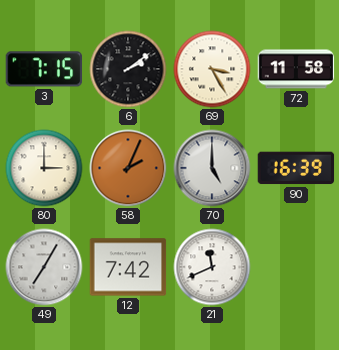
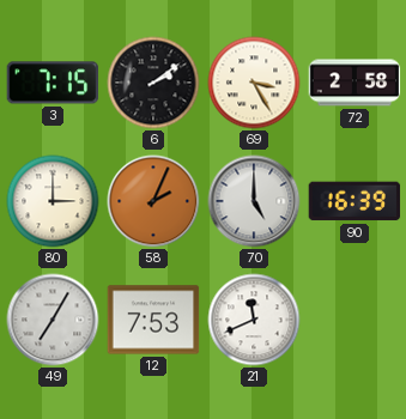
72: 11:58 -> 2:58 (355, 83)
12: 7:42 -> 7:53 (153, 320)
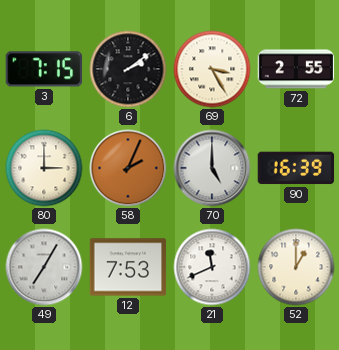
72: 2:58 -> 2:55 (296, 69)
52: none -> 1:00 (296, 267)
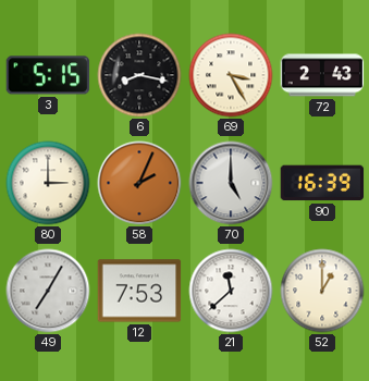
3: 7:15 -> 5:15 (48, 75)
6: 2:09 -> 8:17 (139, 75)
72: 2:55 -> 2:43 (322, 75)
21: 11:41 -> 11:38 (231, 291)
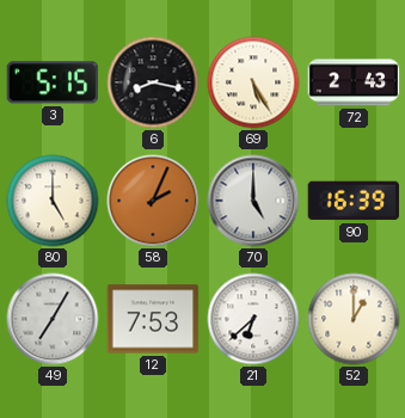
69: 3:25 -> 5:25 (253, 82)
80: 3:00 -> 5:00 (53, 201)
21: 11:38 -> 6:38 (253, 319)
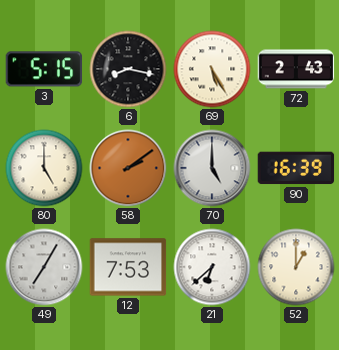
58: 2:04 -> 2:09 (128, 168)
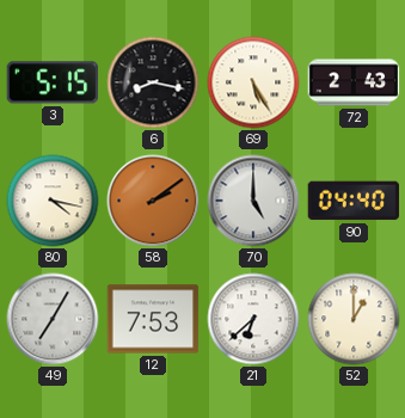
80: 5:00 -> 4:17 (53, 201)
90: 16:39 -> 04:40 (354, 201)
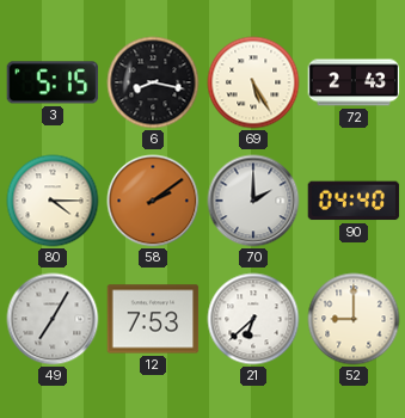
80: 4:17 -> 4:15 (53, 201)
70: 5:00 -> 2:00 (253, 201)
52: 1:00 -> 9:00 (354, 319)
